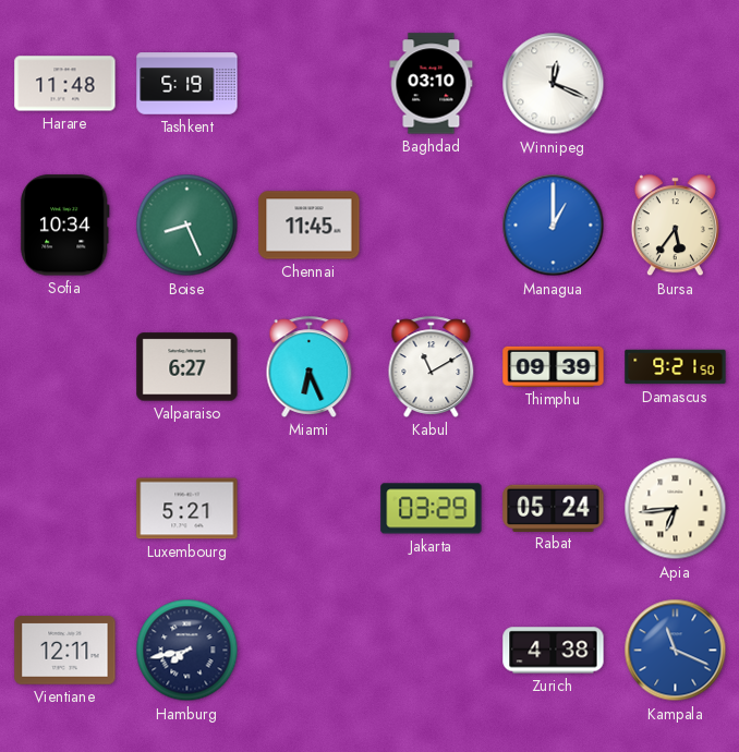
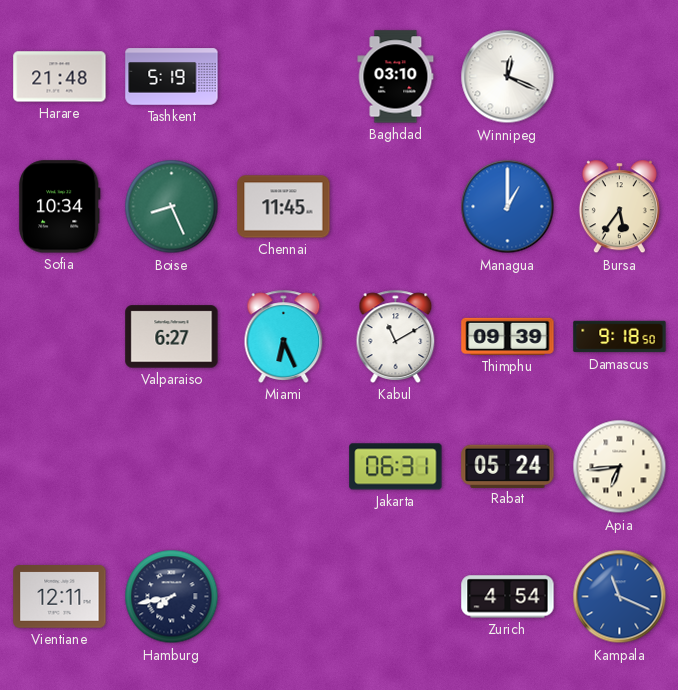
Harare: 11:48 -> 21:48 (60, 77)
Damascus: 9:21 -> 9:18 (620, 337)
Luxembourg: 5:21 -> none (187, 509)
Jakarta: 03:29 -> 06:31 (396, 467)
Zurich: 4:38 -> 4:54 (508, 597)
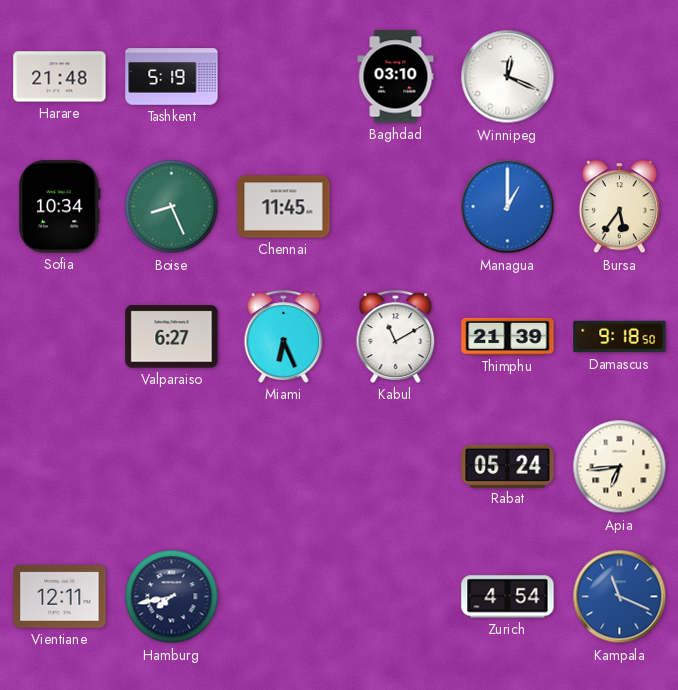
Thimphu: 09:39 -> 21:39 (508, 336)
Jakarta: 06:31 -> none (396, 467)
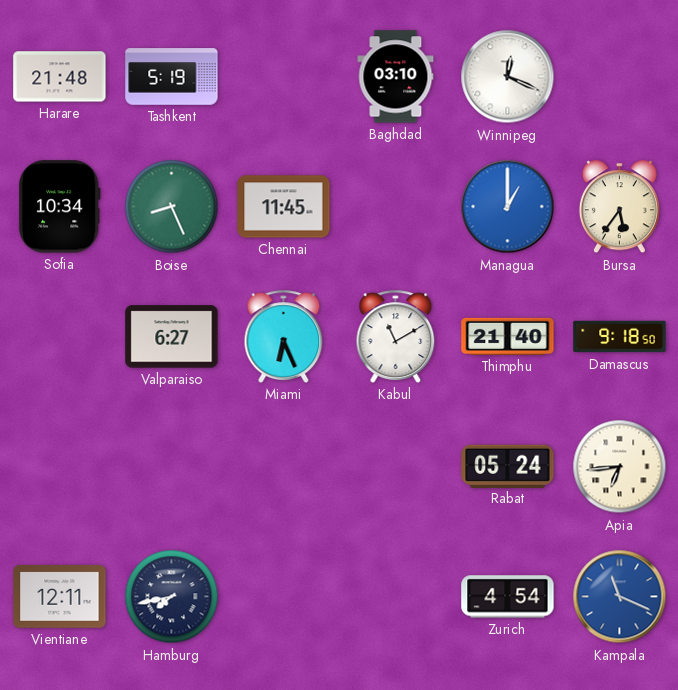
Thimphu: 21:39 -> 21:40 (508, 336)
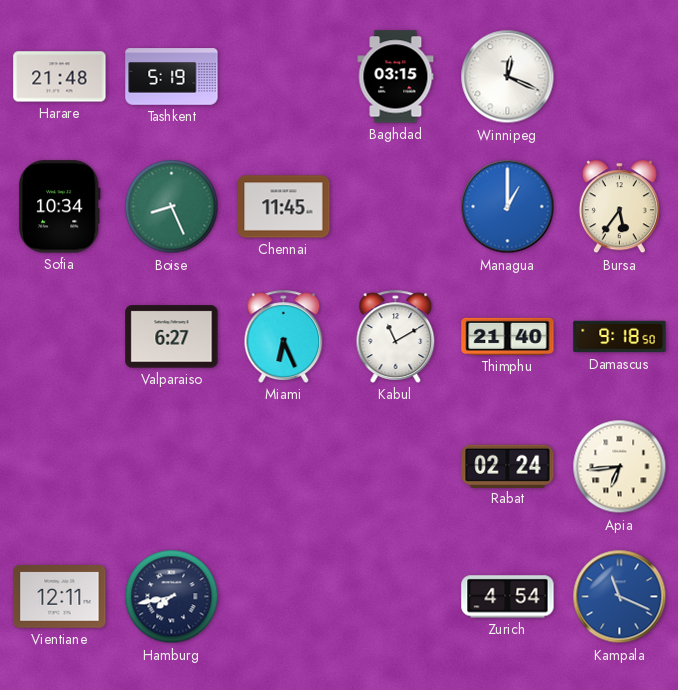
Baghdad: 03:10 -> 03:15 (396, 77)
Rabat: 05:24 -> 02:24 (508, 466)
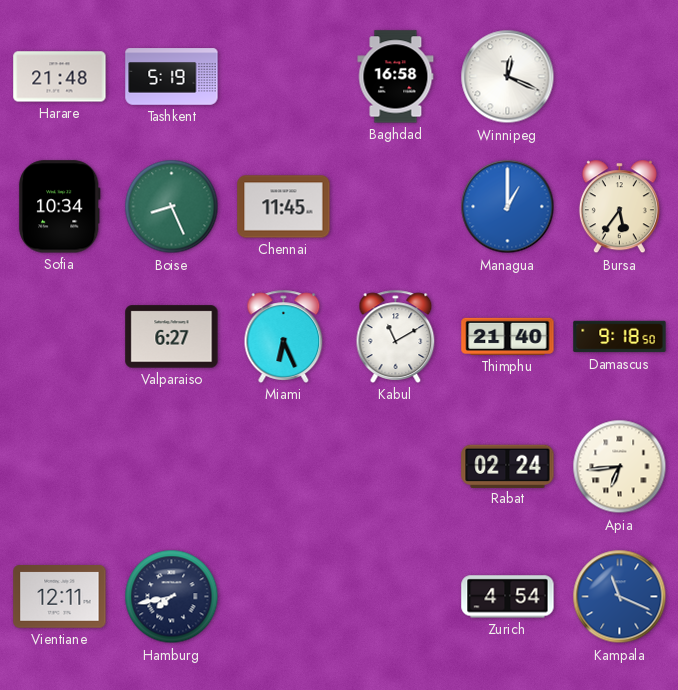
Baghdad: 03:15 -> 16:58 (396, 77)
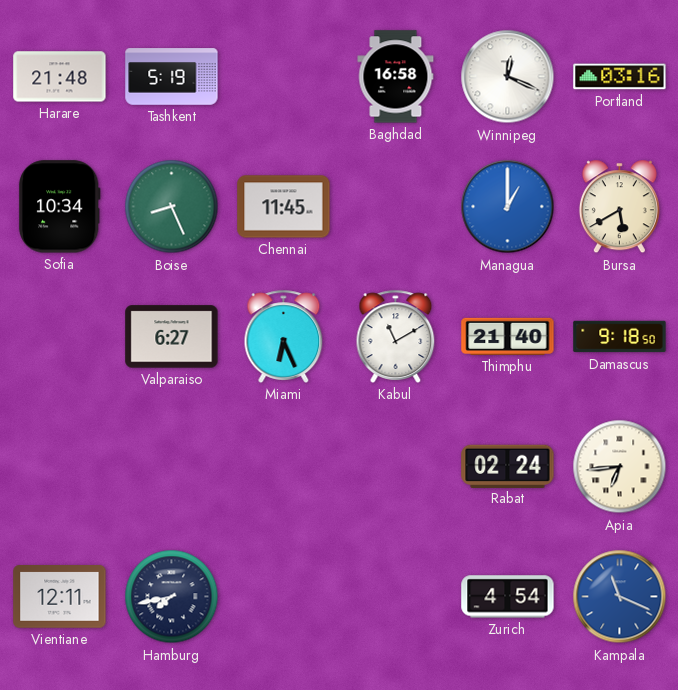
Portland: none -> 03:16 (620, 77)
Bursa: 5:36 -> 5:40 (619, 207)
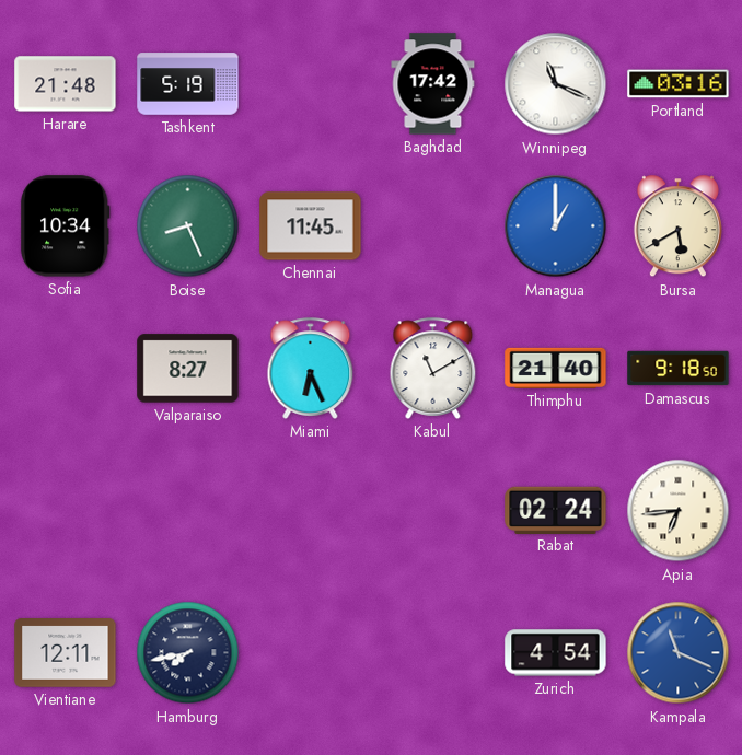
Baghdad: 16:58 -> 17:42 (433, 84)
Winnipeg: 12:19 -> 11:19 (556, 84)
Valparaiso: 6:27 -> 8:27 (188, 369)
